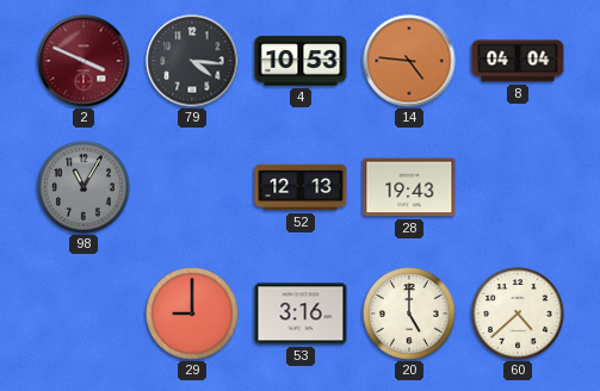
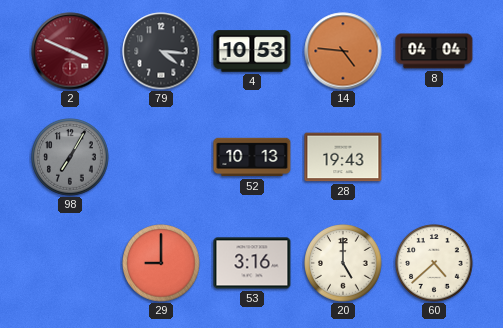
98: 11:05 -> 7:05 (70, 157)
52: 12:13 -> 10:13 (252, 157)
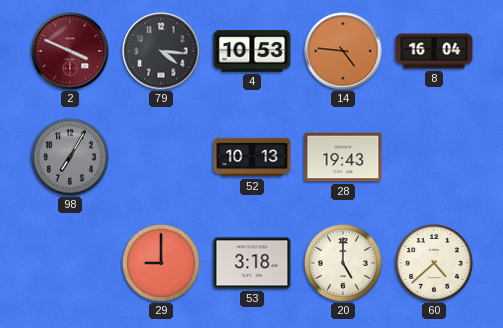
8: 04:04 -> 16:04 (434, 51)
53: 3:16 -> 3:18 (252, 263)
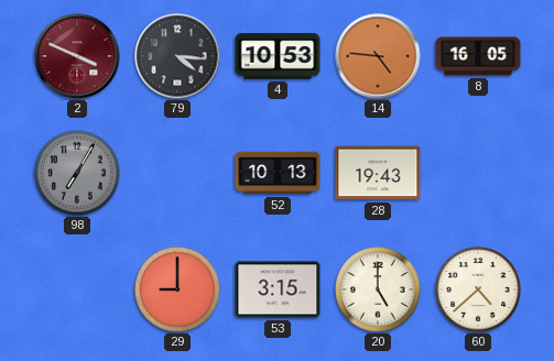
8: 16:04 -> 16:05 (478, 56)
53: 3:18 -> 3:15 (278, 289)
